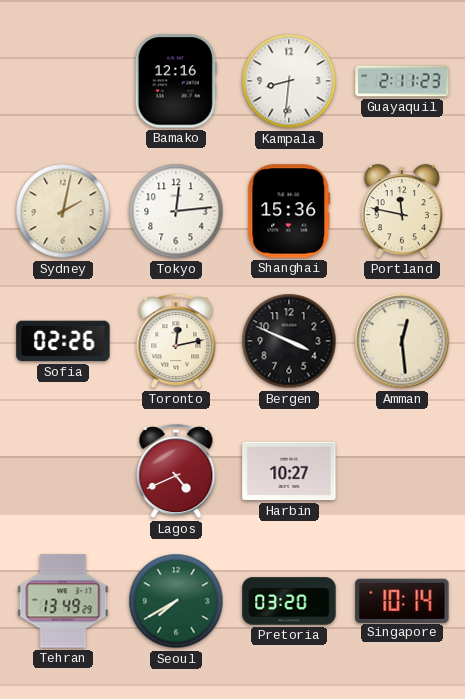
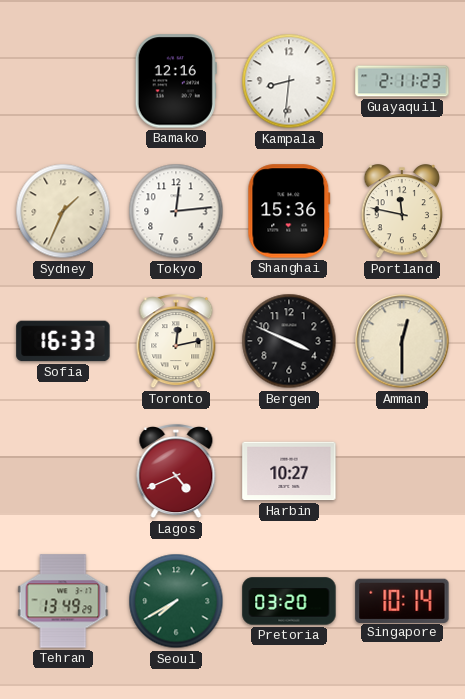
Sydney: 2:02 -> 1:34 (63, 211)
Sofia: 02:26 -> 16:33 (63, 341)
Amman: 12:29 -> 12:30 (402, 341)
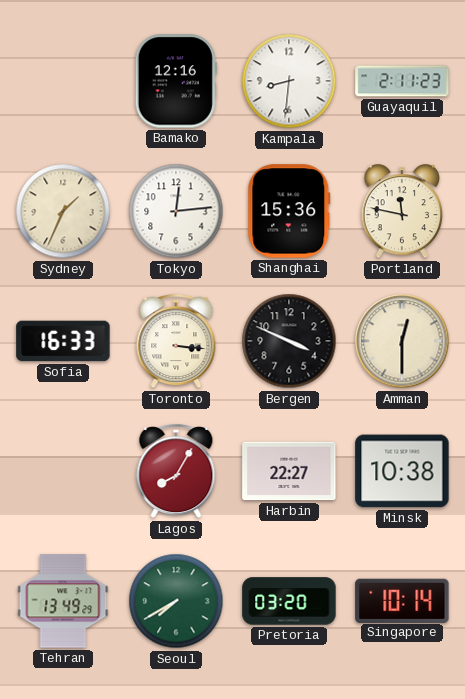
Toronto: 12:13 -> 3:16 (176, 342)
Lagos: 4:41 -> 8:05 (176, 472)
Harbin: 10:27 -> 22:27 (289, 471)
Minsk: none -> 10:38 (402, 471)
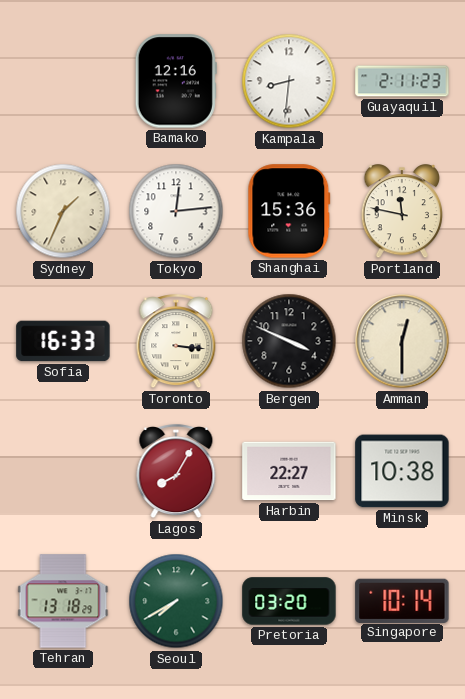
Tehran: 13:49 -> 13:18 (63, 601)
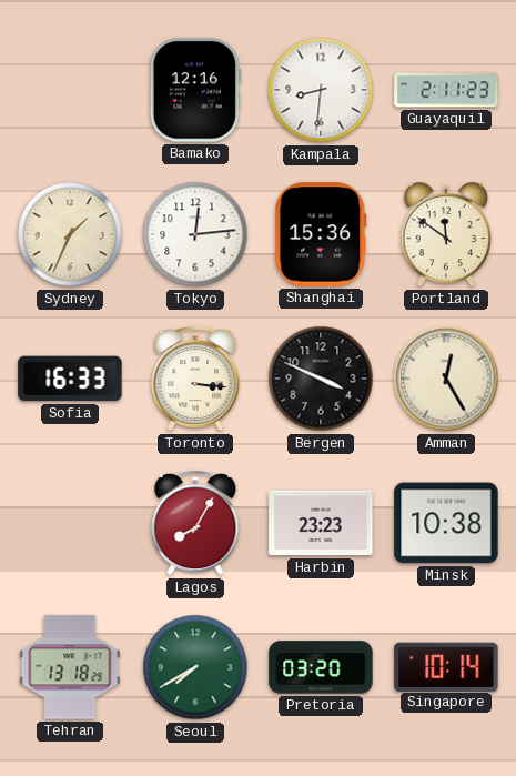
Portland: 11:47 -> 11:51 (446, 235)
Amman: 12:30 -> 12:25 (446, 379)
Harbin: 22:27 -> 23:23 (321, 523)
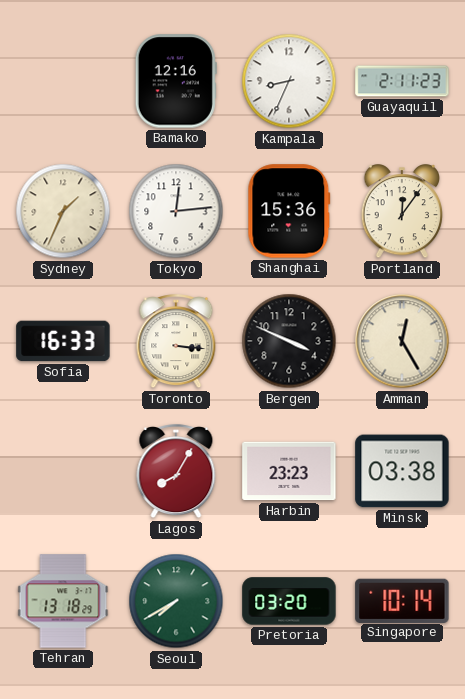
Kampala: 8:31 -> 8:34 (289, 81)
Portland: 11:51 -> 12:06 (402, 212)
Minsk: 10:38 -> 03:38 (402, 471)
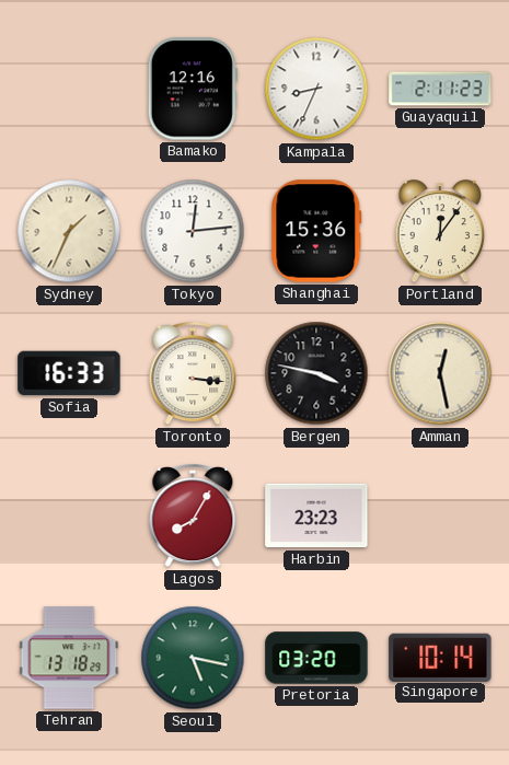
Bergen: 3:49 -> 3:47 (316, 373)
Amman: 12:25 -> 12:28 (440, 373)
Minsk: 03:38 -> none (402, 471)
Seoul: 7:40 -> 5:17 (193, 658)
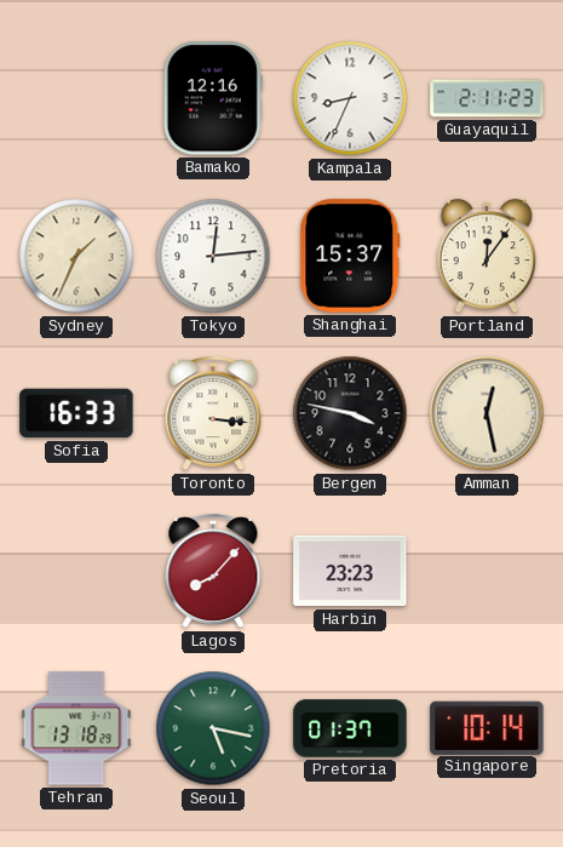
Shanghai: 15:36 -> 15:37 (350, 256)
Lagos: 8:05 -> 8:07 (213, 572)
Pretoria: 03:20 -> 01:37 (350, 728)
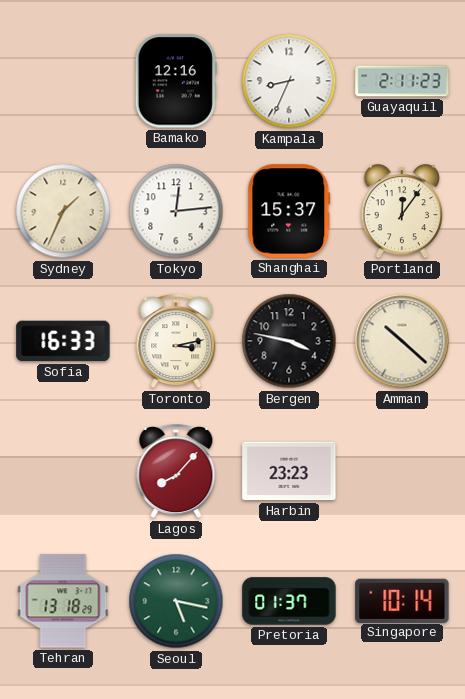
Toronto: 3:16 -> 3:13 (176, 342)
Amman: 12:28 -> 10:22 (402, 341)
